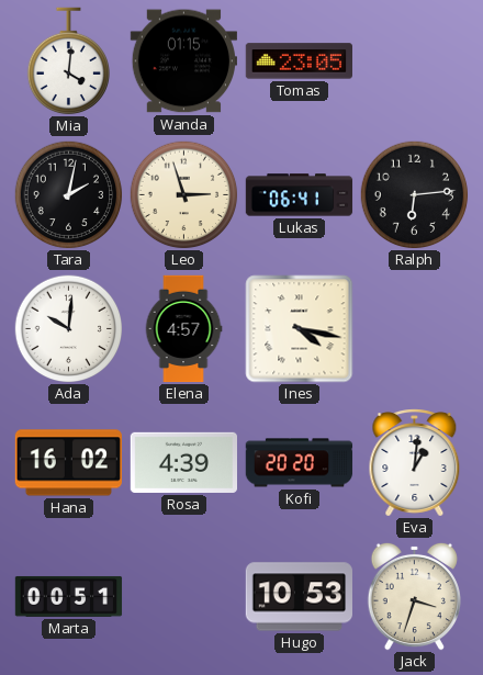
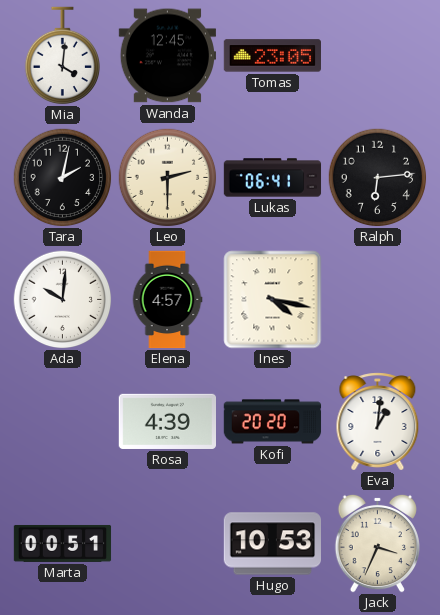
Wanda: 01:15 -> 12:45 (167, 56)
Leo: 2:57 -> 2:30 (168, 178)
Hana: 16:02 -> none (68, 463)
Jack: 3:33 -> 3:34 (377, 543)
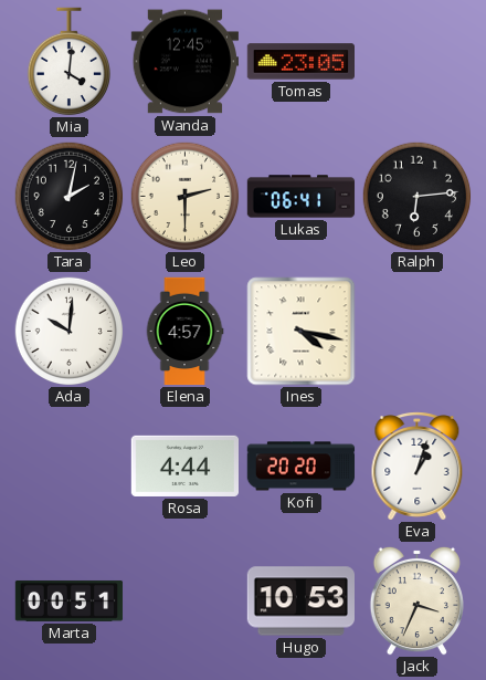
Rosa: 4:39 -> 4:44 (184, 465)
Eva: 1:01 -> 1:03 (418, 467)
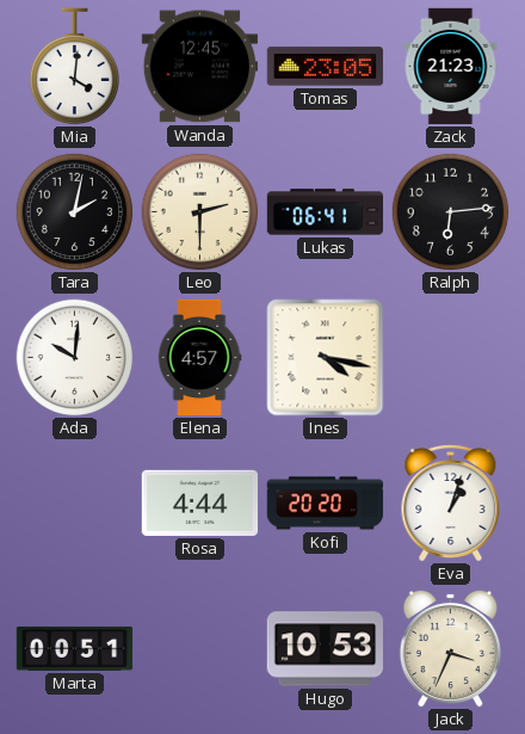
Zack: none -> 21:23 (451, 67)
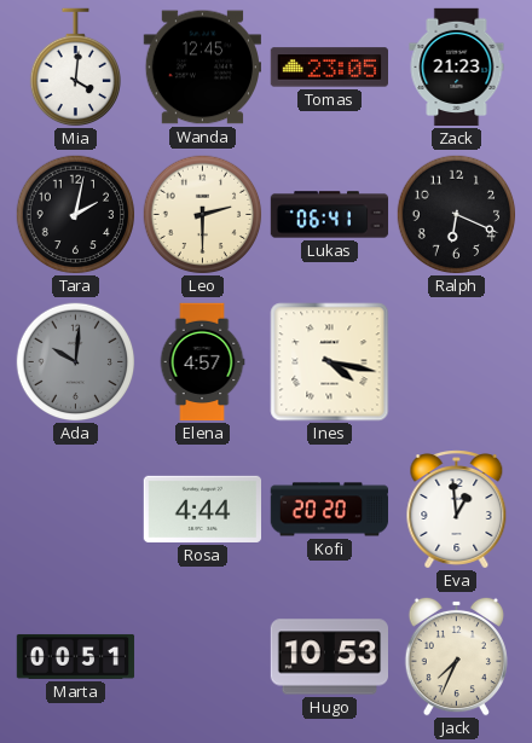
Ralph: 6:14 -> 6:19 (457, 215)
Ada dial: white -> grey (76, 362)
Eva: 1:03 -> 12:59 (457, 510)
Jack: 3:34 -> 7:34 (456, 656)
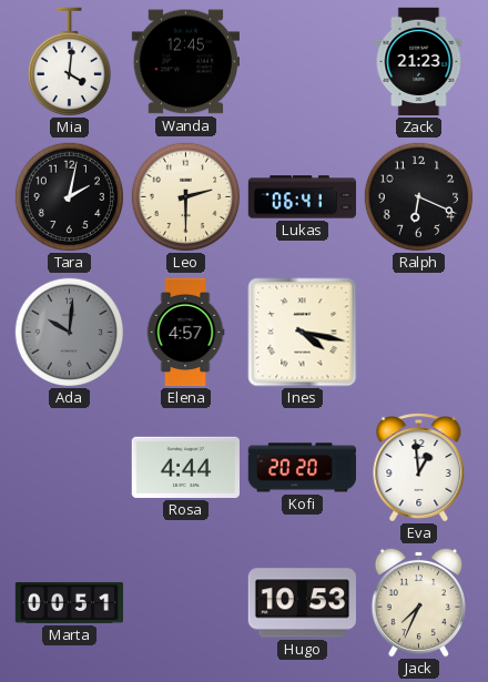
Tomas: 23:05 -> none (329, 68)
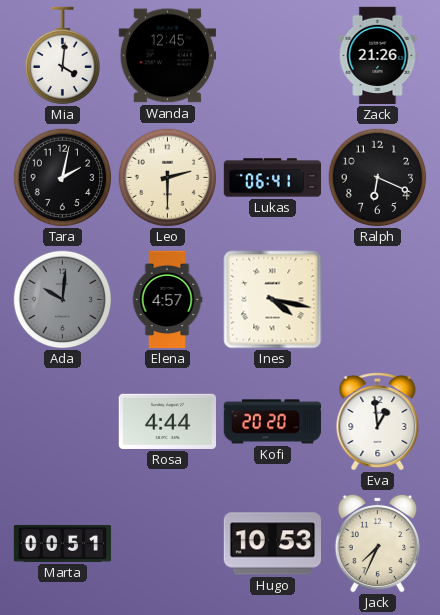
Zack: 21:23 -> 21:26 (378, 56)
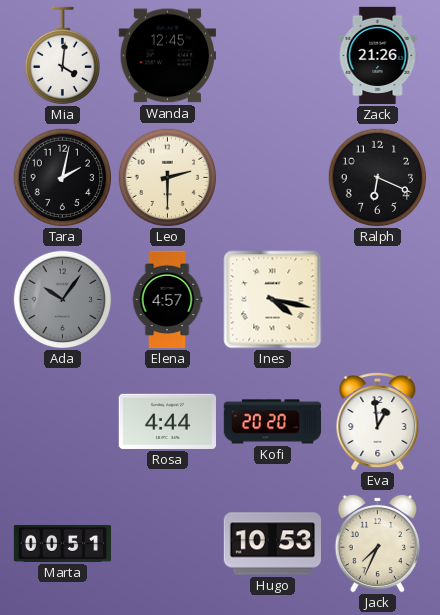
Lukas: 06:41 -> none (273, 178)
Ada: 10:01 -> 10:06 (63, 300)
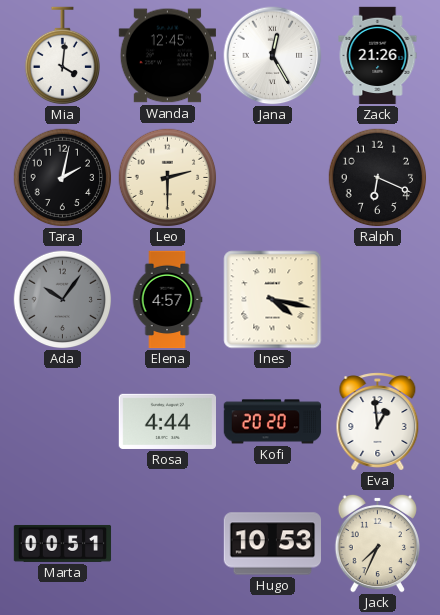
Jana: none -> 12:25 (273, 56)
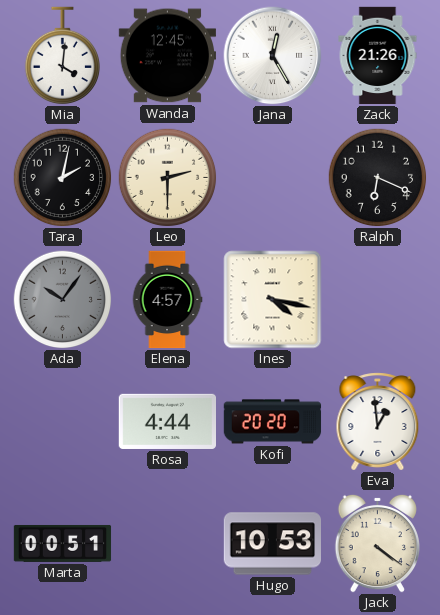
Jack: 7:34 -> 4:21 (377, 543)
